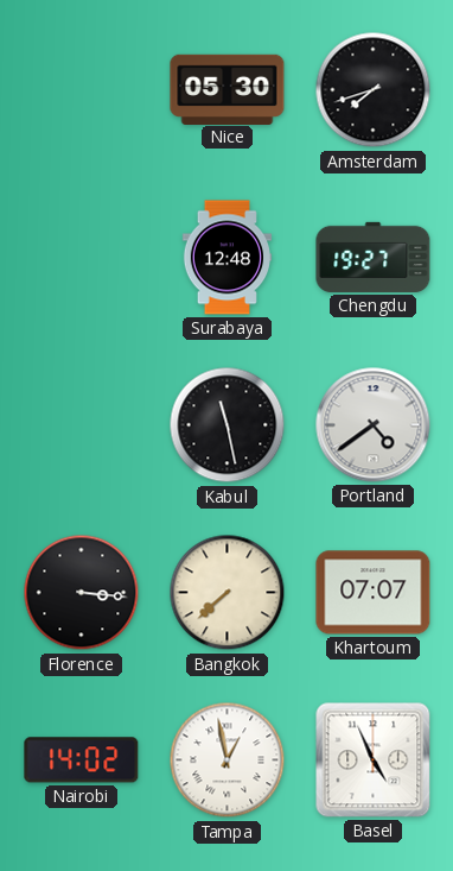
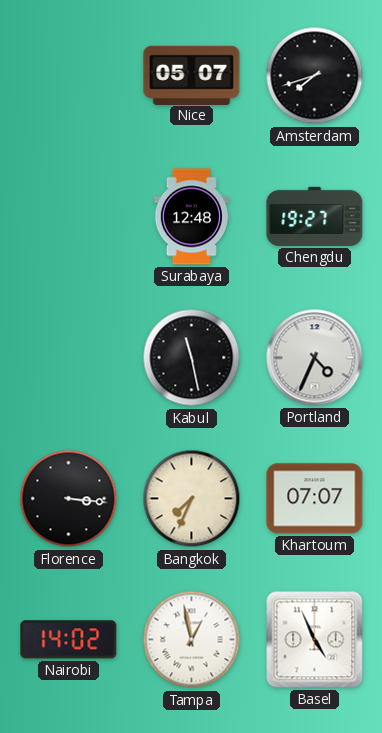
Nice: 05:30 -> 05:07 (192, 75)
Portland: 4:39 -> 4:34 (315, 358)
Bangkok: 7:38 -> 7:34 (192, 499)
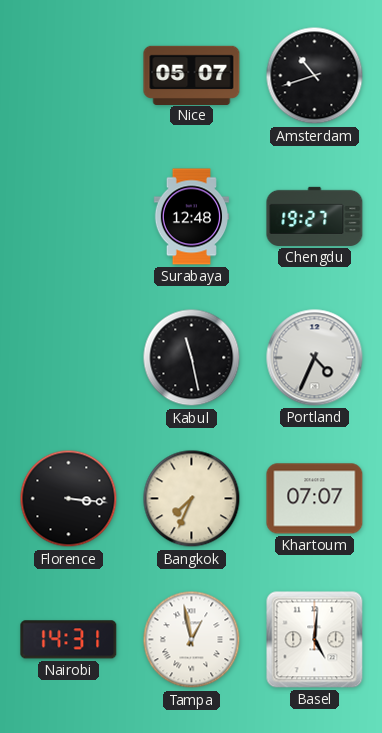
Amsterdam: 7:42 -> 10:42 (315, 76)
Nairobi: 14:02 -> 14:31 (69, 640)
Basel: 4:56 -> 5:01 (315, 640)
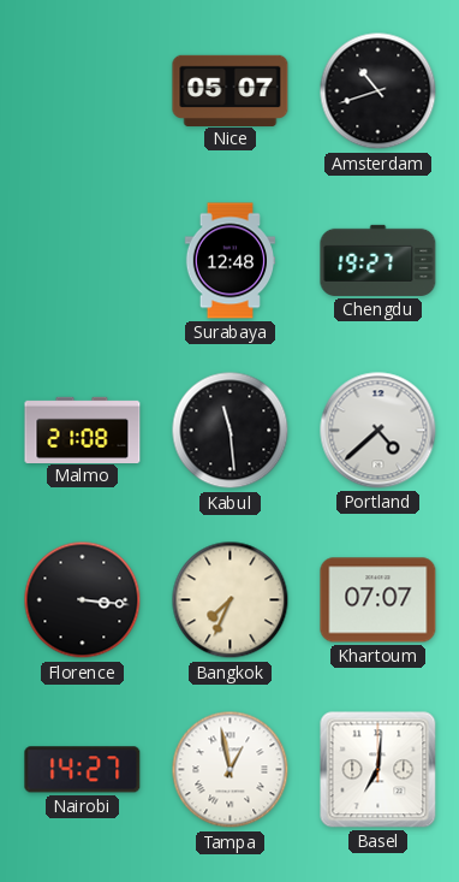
Malmo: none -> 21:08 (83, 430)
Kabul: 11:28 -> 11:29 (231, 431)
Portland: 4:34 -> 4:38 (378, 431)
Nairobi: 14:31 -> 14:27 (83, 770)
Basel: 5:01 -> 7:01 (378, 770)
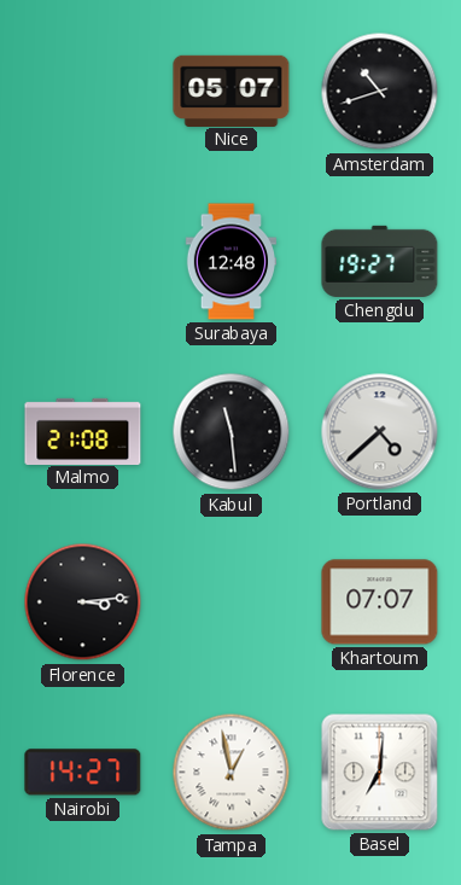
Florence: 3:16 -> 3:14 (83, 602)
Bangkok: 7:34 -> none (231, 600)
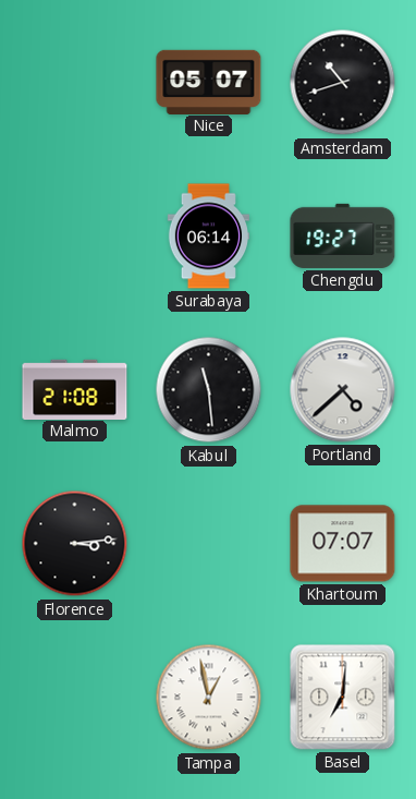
Surabaya: 12:48 -> 06:14 (208, 237)
Nairobi: 14:27 -> none (83, 773)
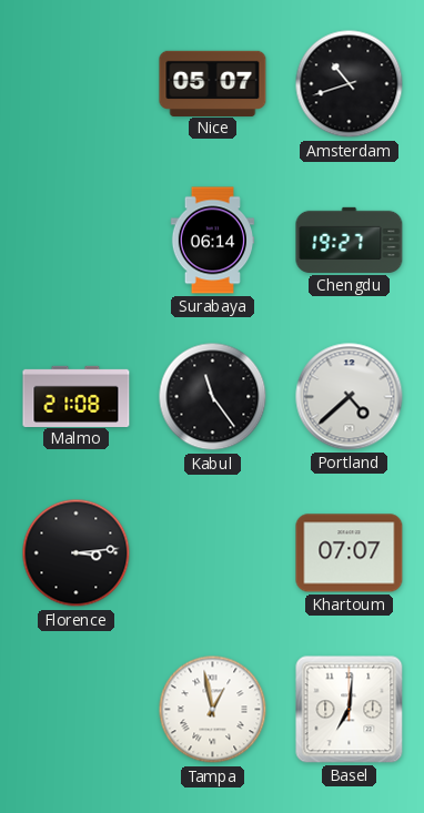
Kabul: 11:29 -> 11:24 (213, 397)
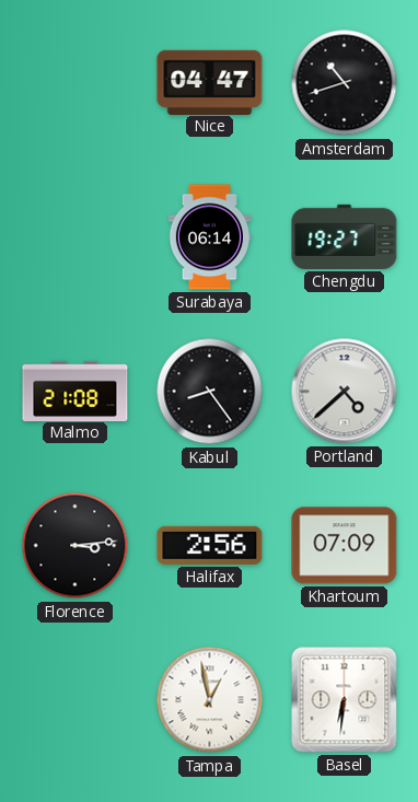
Nice: 05:07 -> 04:47 (210, 82)
Kabul: 11:24 -> 8:24 (210, 392)
Halifax: none -> 2:56 (210, 545)
Khartoum: 07:07 -> 07:09 (345, 546)
Basel: 7:01 -> 6:31 (345, 700)
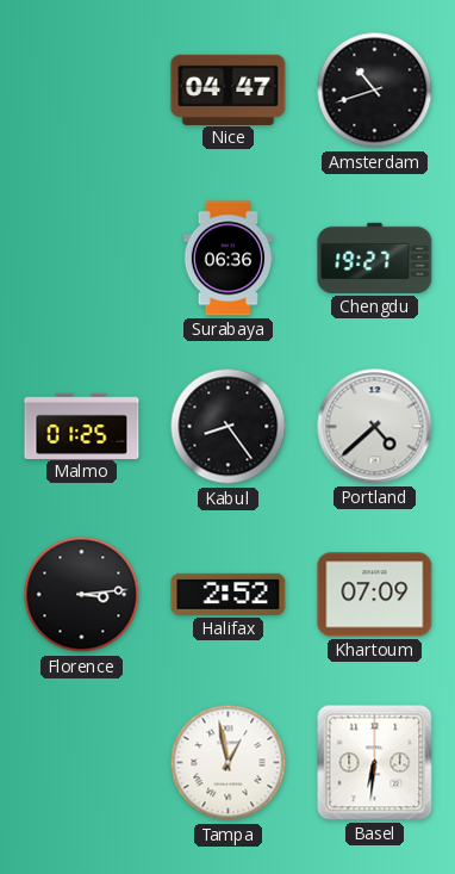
Surabaya: 06:14 -> 06:36 (227, 259)
Malmo: 21:08 -> 01:25 (82, 426)
Halifax: 2:56 -> 2:52 (229, 594)
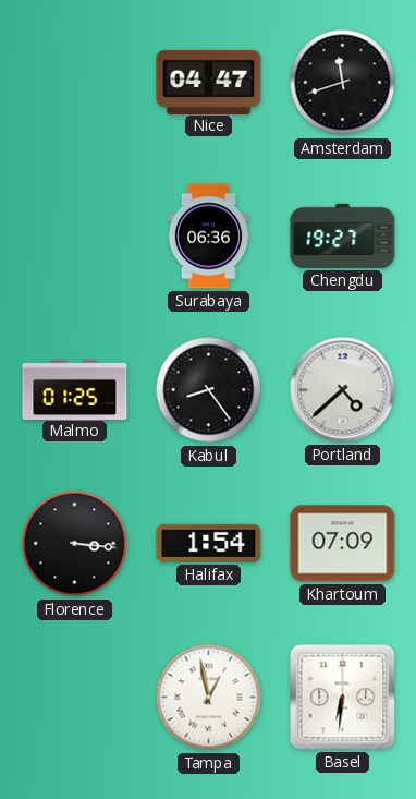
Amsterdam: 10:42 -> 11:42 (343, 83)
Florence: 3:14 -> 3:16 (75, 544)
Halifax: 2:52 -> 1:54 (209, 543)
